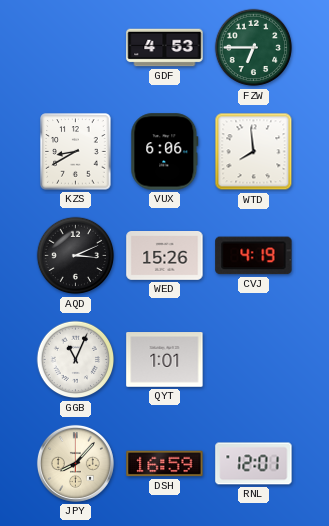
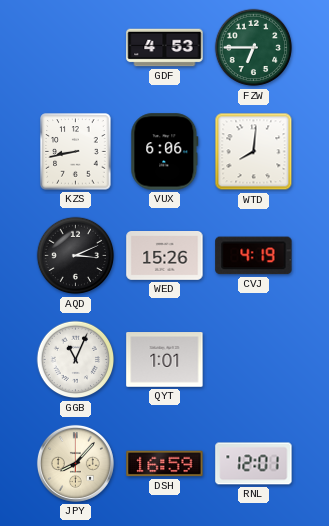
KZS: 8:40 -> 8:43 (76, 152)
WTD: 7:59 -> 8:01 (254, 152)
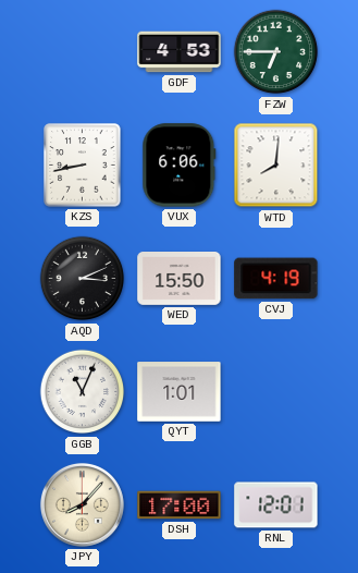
WED: 15:26 -> 15:50 (180, 279)
DSH: 16:59 -> 17:00 (180, 505)
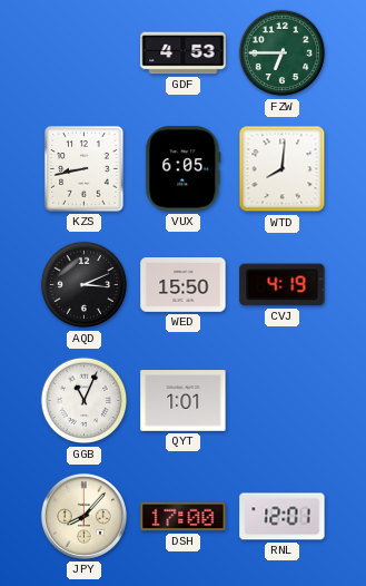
VUX: 6:06 -> 6:05 (184, 169)
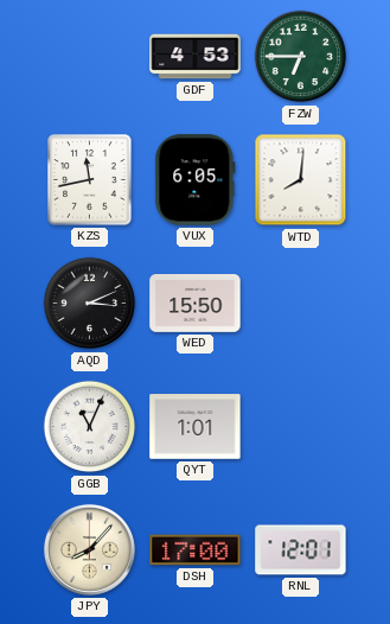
KZS: 8:43 -> 11:43 (90, 180)
CVJ: 4:19 -> none (283, 285)
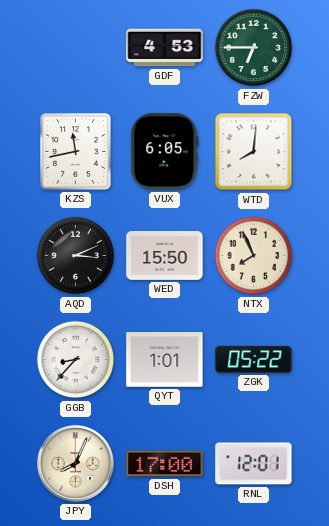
NTX: none -> 7:56 (254, 256)
GGB: 11:04 -> 8:37 (76, 360)
ZGK: none -> 05:22 (254, 359)
JPY: 8:07 -> 8:04 (75, 463)
